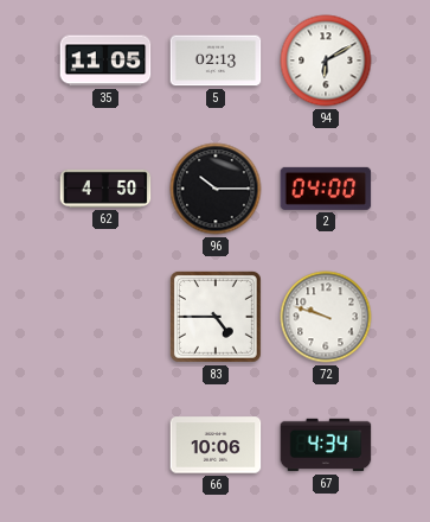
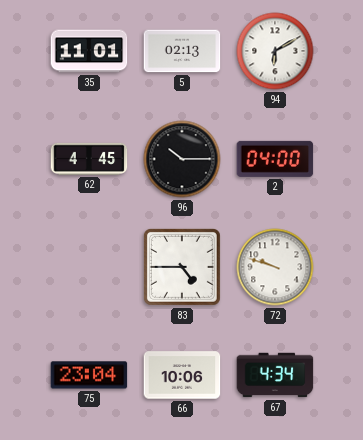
35: 11:05 -> 11:01 (89, 51)
62: 4:50 -> 4:45 (89, 159)
75: none -> 23:04 (89, 375)
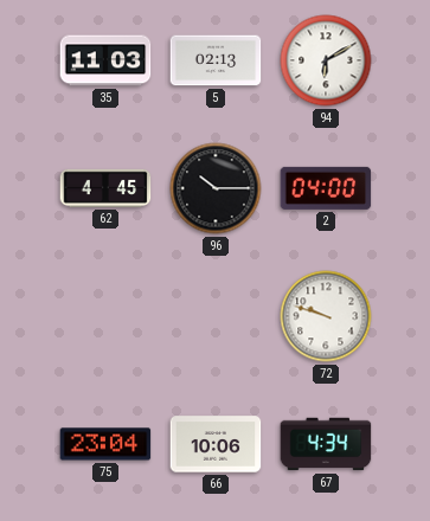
35: 11:01 -> 11:03 (105, 60)
83: 4:45 -> none (182, 267)
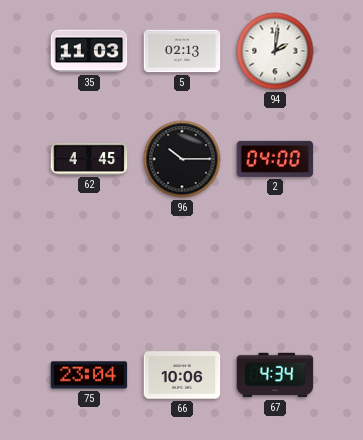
94: 6:10 -> 2:01 (275, 51)
72: 9:48 -> none (326, 316)
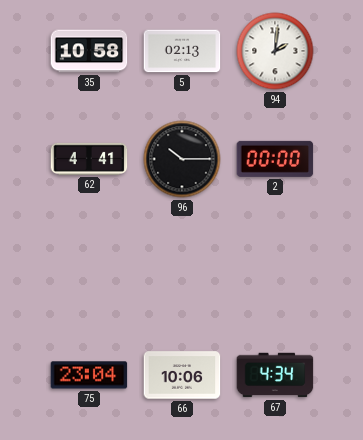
35: 11:03 -> 10:58 (89, 51)
62: 4:45 -> 4:41 (89, 159)
2: 04:00 -> 00:00 (275, 159)
